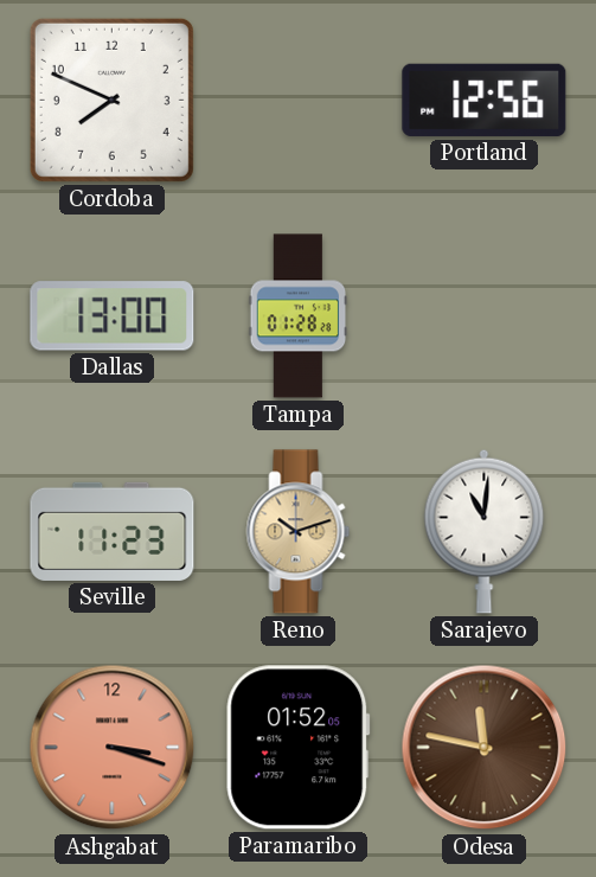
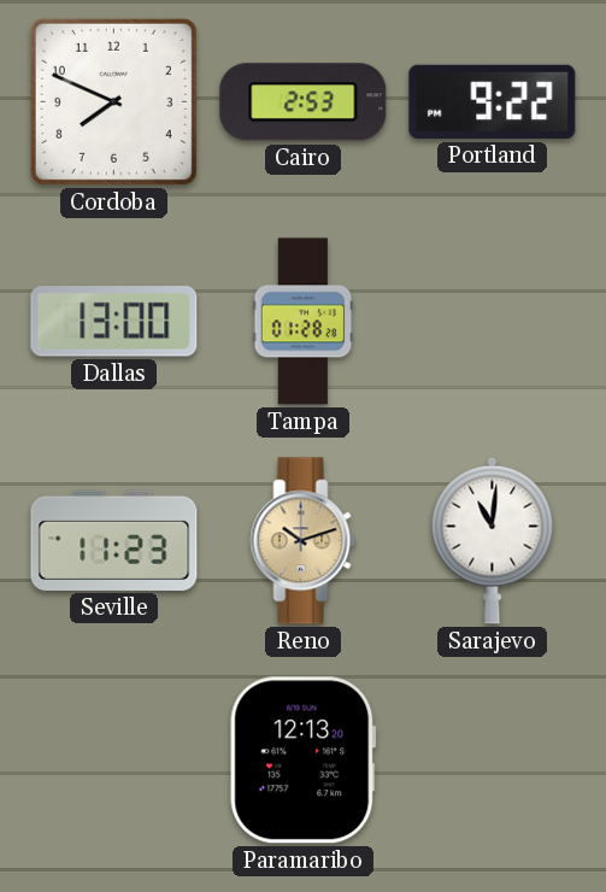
Cairo: none -> 2:53 (304, 102)
Portland: 12:56 -> 9:22 (493, 101)
Ashgabat: 3:18 -> none (113, 748)
Paramaribo: 01:52 -> 12:13 (304, 761)
Odesa: 11:47 -> none (485, 748)
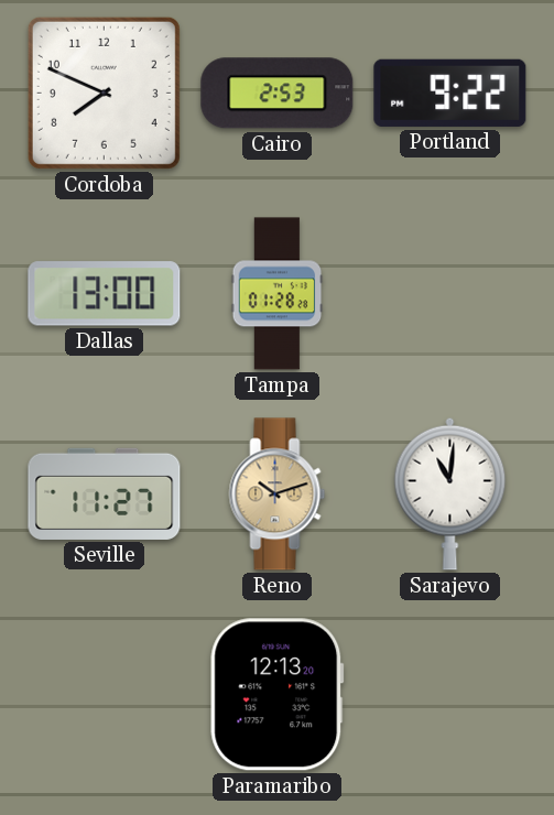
Seville: 11:23 -> 11:27 (105, 493)
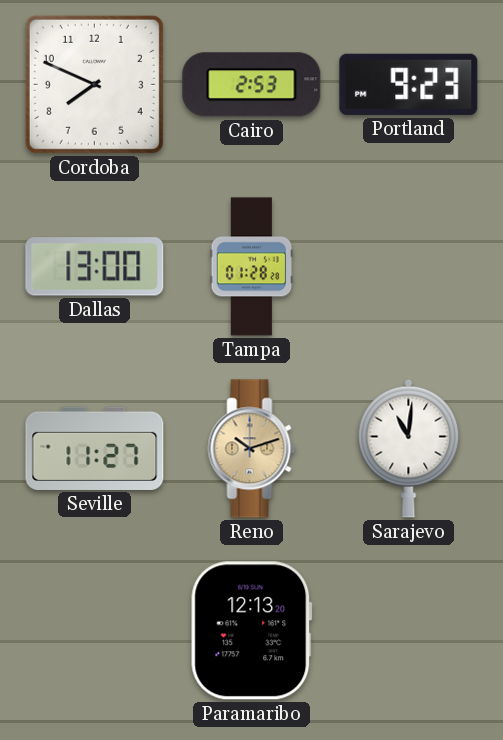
Portland: 9:22 -> 9:23 (409, 84)
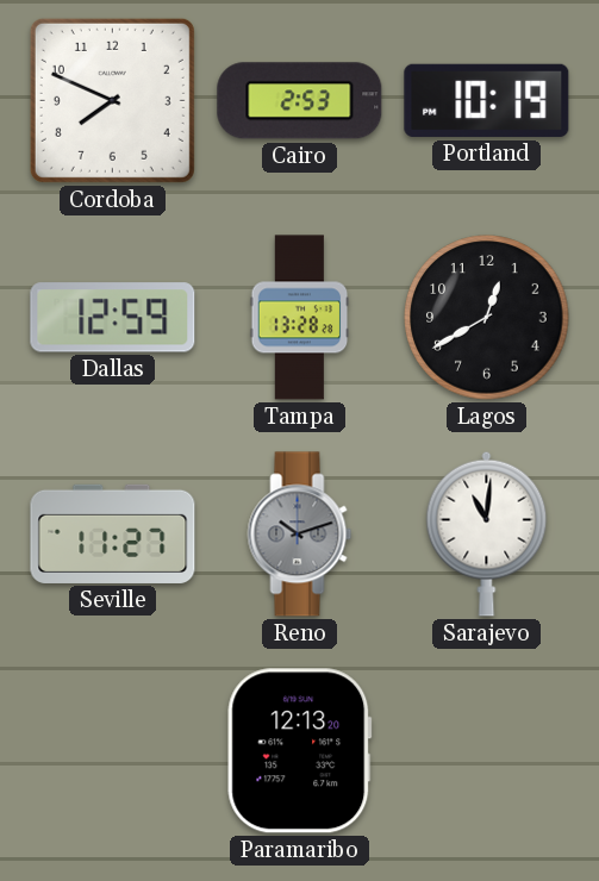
Portland: 9:23 -> 10:19 (487, 100)
Dallas: 13:00 -> 12:59 (113, 318)
Tampa: 01:28 -> 13:28 (300, 318)
Lagos: none -> 12:40 (487, 318)
Reno dial: champagne -> grey (300, 535)
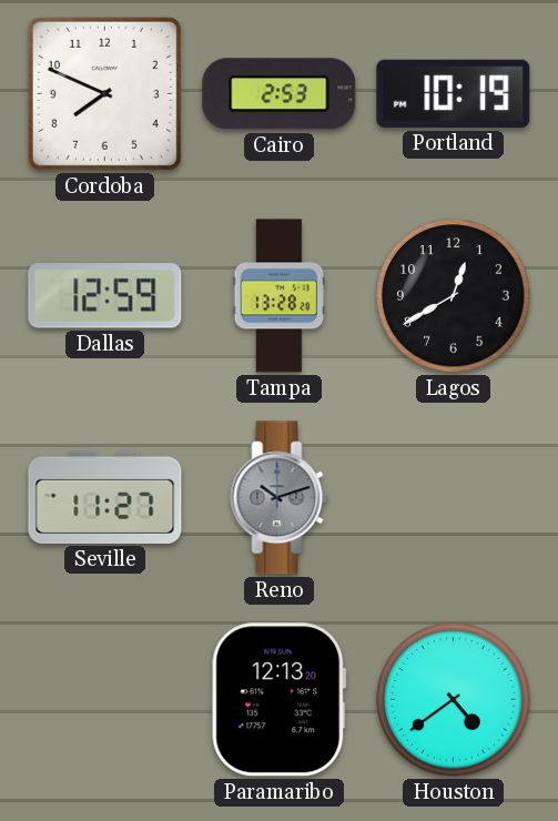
Sarajevo: 11:01 -> none (487, 533)
Houston: none -> 4:39 (454, 700)
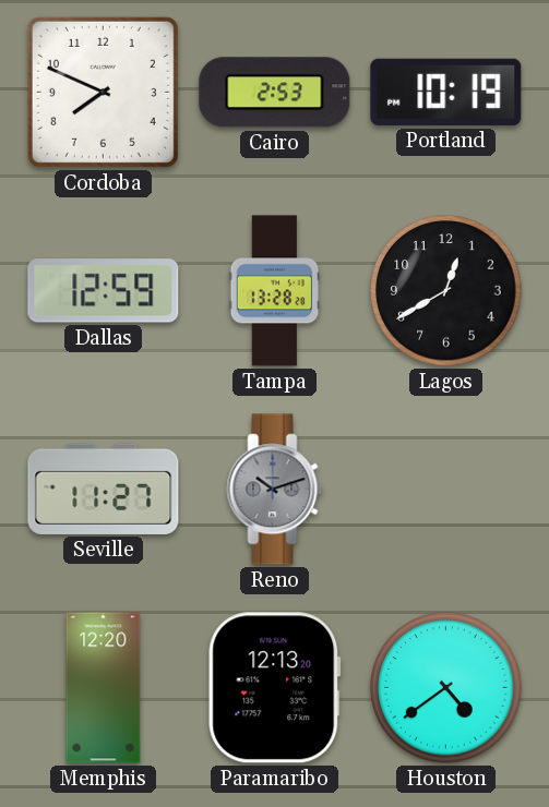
Memphis: none -> 12:20 (104, 688)
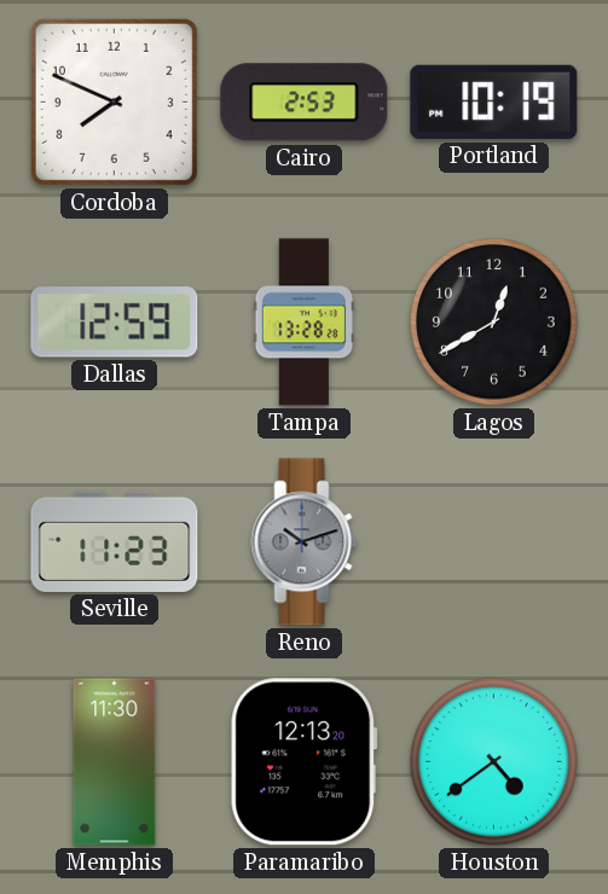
Seville: 11:27 -> 11:23 (115, 541)
Memphis: 12:20 -> 11:30 (115, 762)
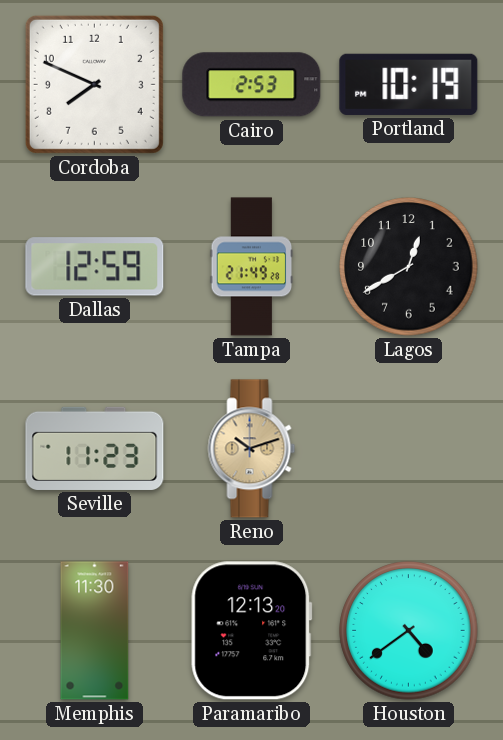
Tampa: 13:28 -> 21:49 (252, 267)
Reno dial: grey -> champagne (252, 449)
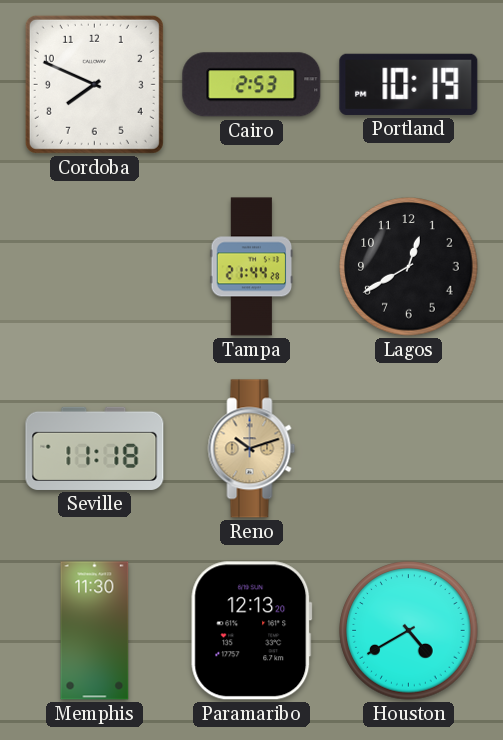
Dallas: 12:59 -> none (95, 267)
Tampa: 21:49 -> 21:44 (252, 267)
Seville: 11:23 -> 11:18 (95, 448)
Houston: 4:39 -> 4:40 (409, 631)
